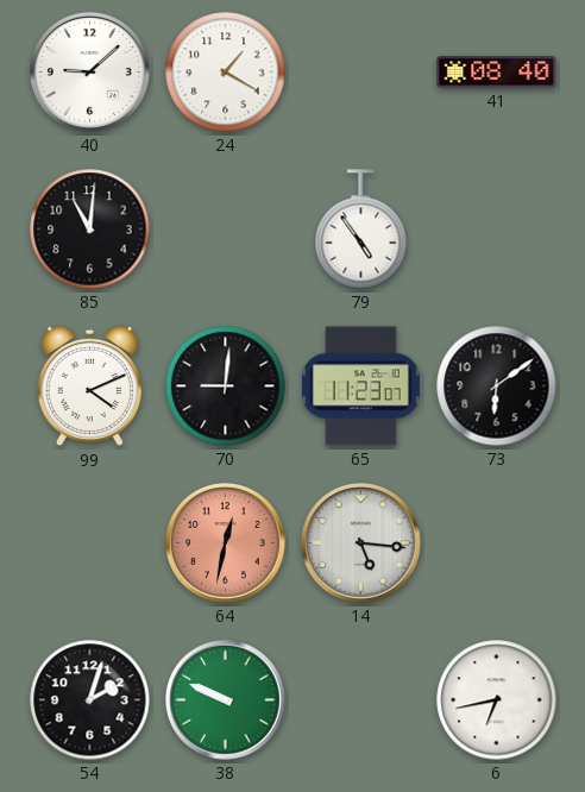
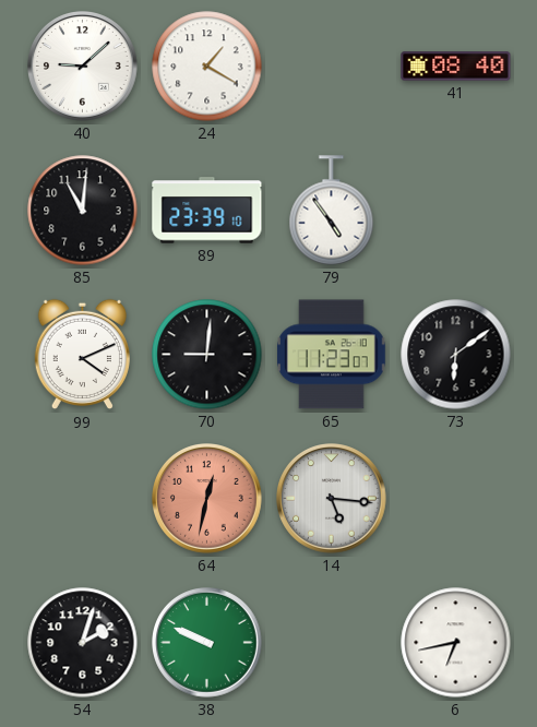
89: none -> 23:39 (207, 211)
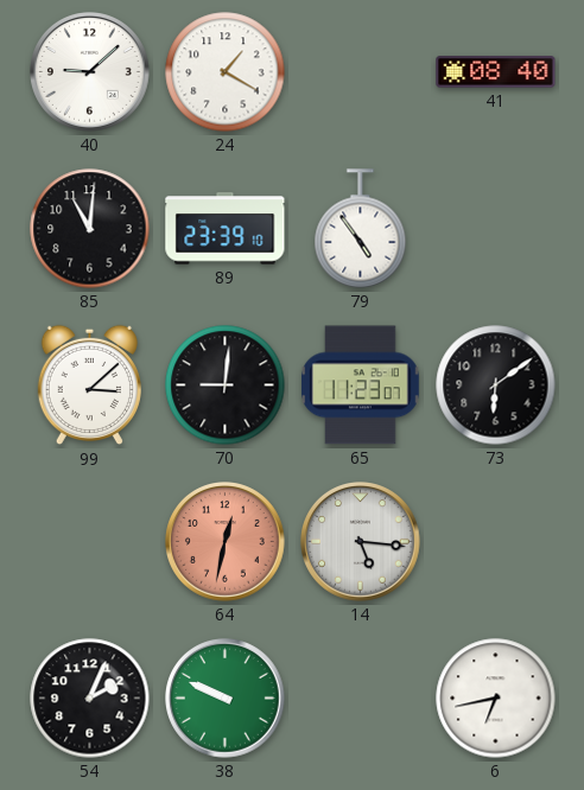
99: 4:11 -> 3:08 (89, 386)
54: 2:03 -> 2:04 (90, 699)
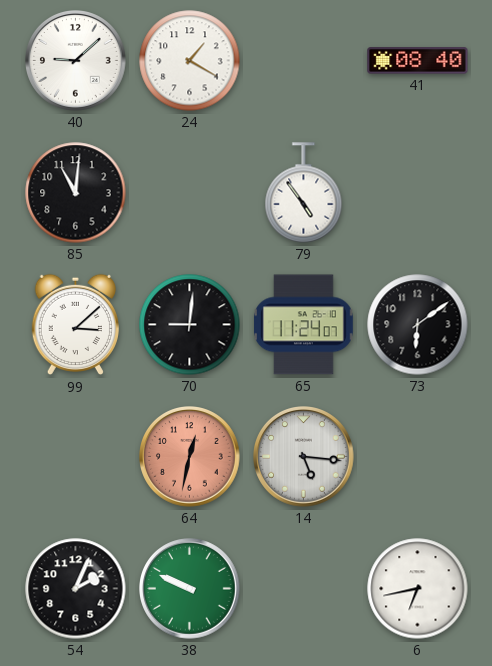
89: 23:39 -> none (226, 229)
65: 11:23 -> 11:24 (304, 325)
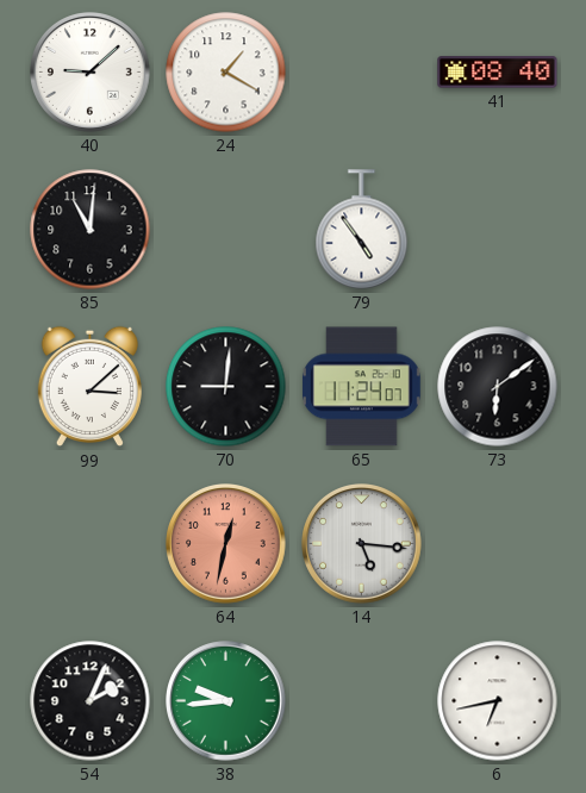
38: 9:49 -> 9:44 (226, 701)
